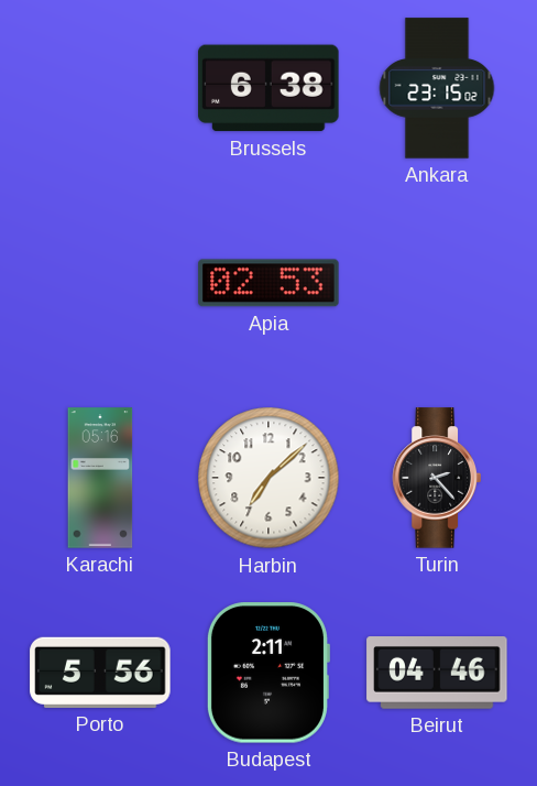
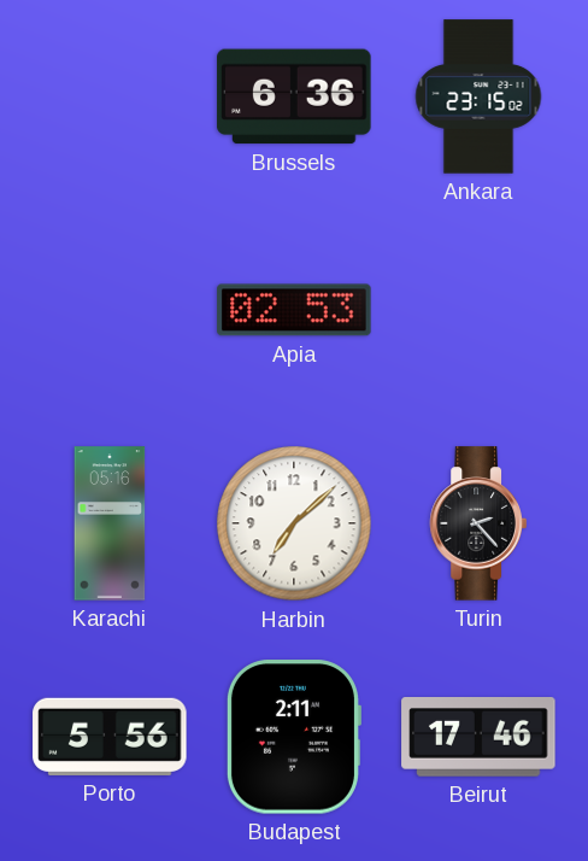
Brussels: 6:38 -> 6:36 (294, 96)
Beirut: 04:46 -> 17:46 (478, 738)
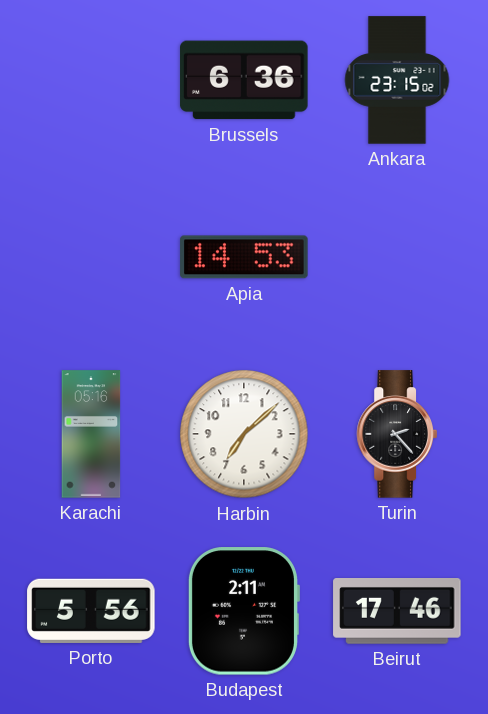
Apia: 02:53 -> 14:53 (244, 257)
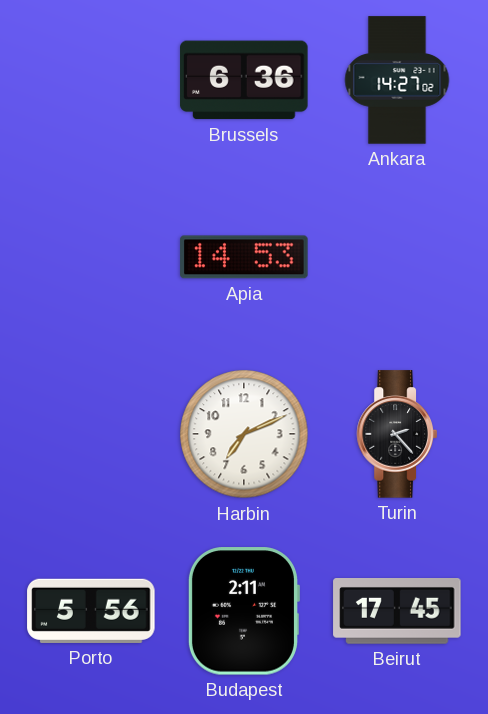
Ankara: 23:15 -> 14:27 (397, 80)
Karachi: 05:16 -> none (91, 434)
Harbin: 7:08 -> 7:11 (244, 434)
Beirut: 17:46 -> 17:45 (397, 612)
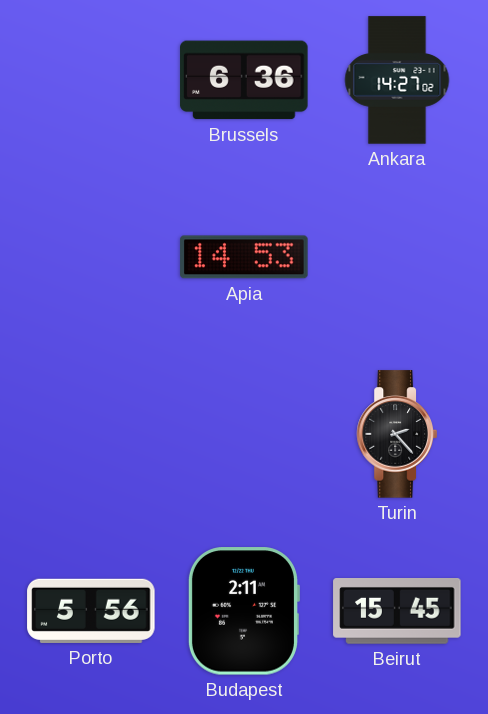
Harbin: 7:11 -> none (244, 434)
Beirut: 17:45 -> 15:45 (397, 612)
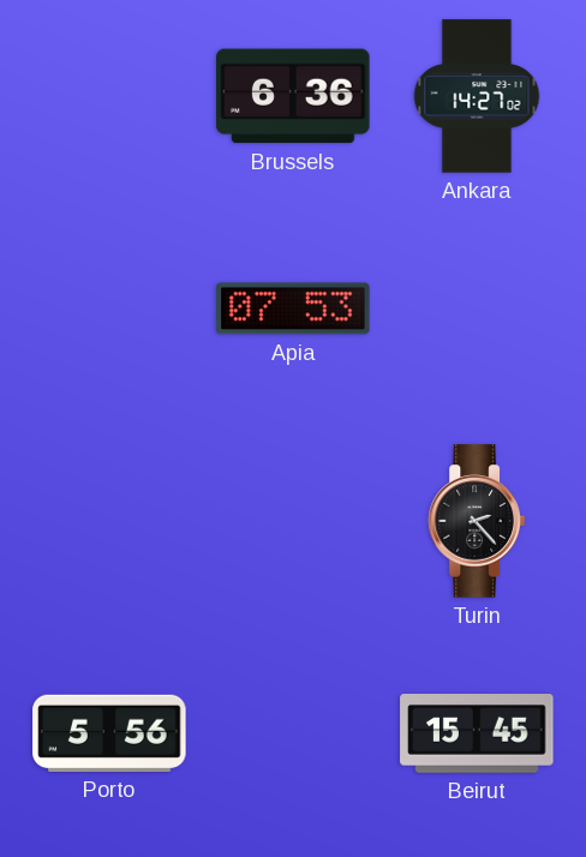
Apia: 14:53 -> 07:53 (293, 308)
Budapest: 2:11 -> none (243, 611)
